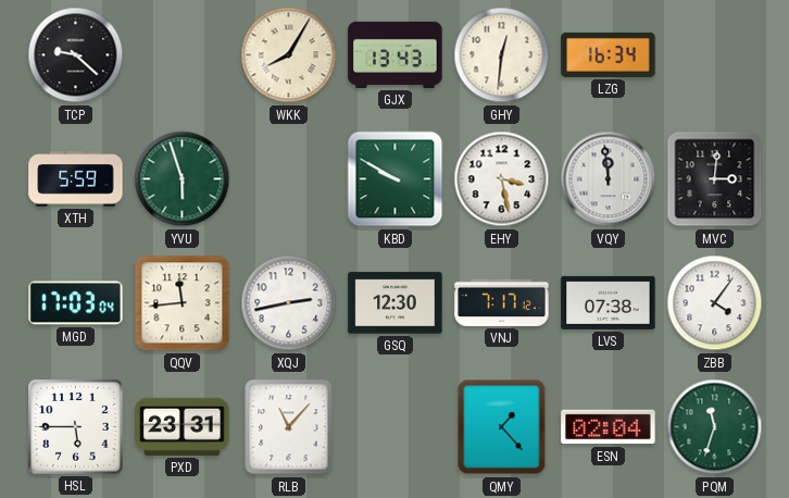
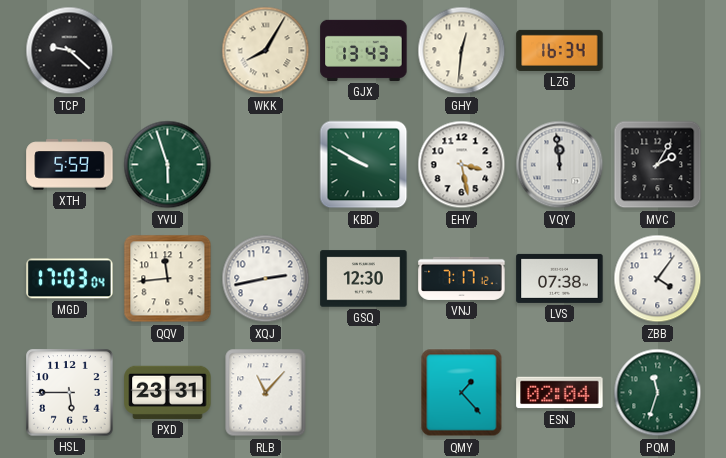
MVC: 3:01 -> 2:05 (658, 165)
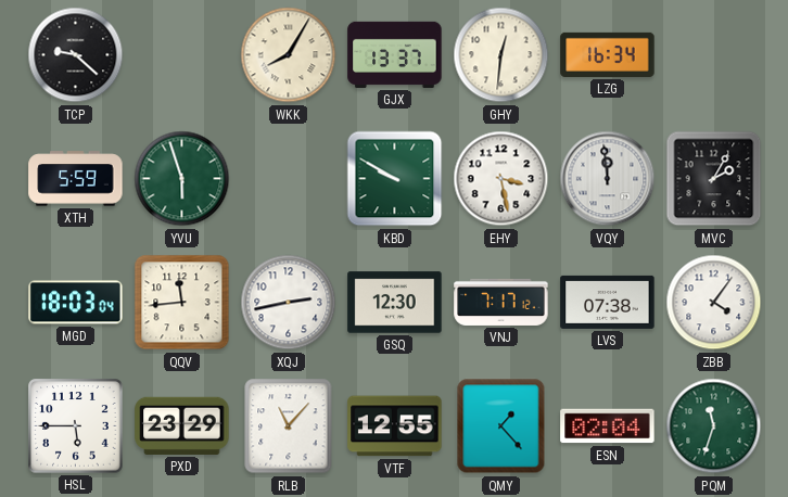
GJX: 13:43 -> 13:37 (395, 54)
MGD: 17:03 -> 18:03 (76, 303)
PXD: 23:31 -> 23:29 (182, 425)
VTF: none -> 12:55 (395, 426)
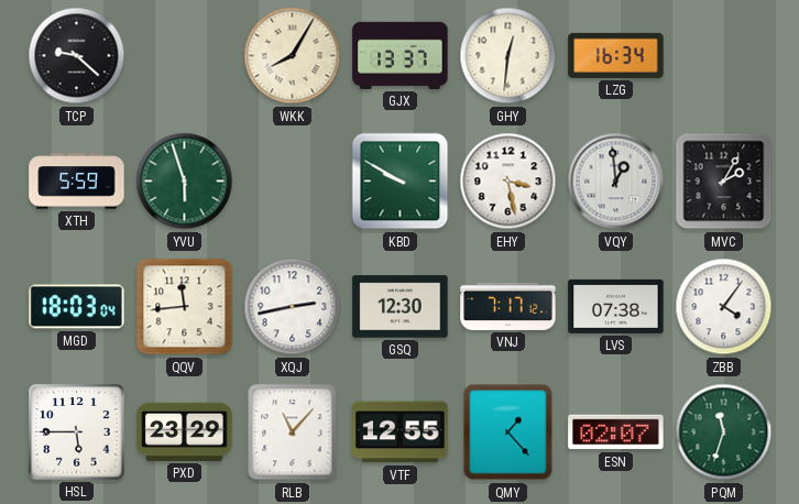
VQY: 11:59 -> 12:59 (616, 182)
ESN: 02:04 -> 02:07 (616, 432)
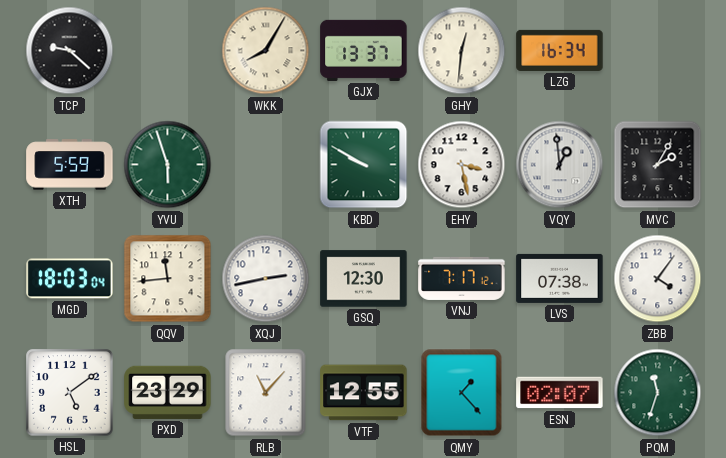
HSL: 5:45 -> 5:09 (70, 393)
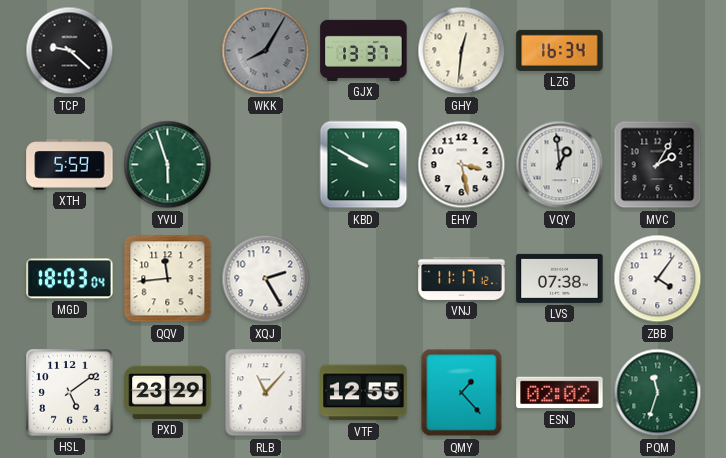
WKK dial: cream -> grey (266, 51)
XQJ: 2:43 -> 2:25 (266, 279)
GSQ: 12:30 -> none (364, 279)
VNJ: 7:17 -> 11:17 (462, 278)
ESN: 02:07 -> 02:02 (560, 393)
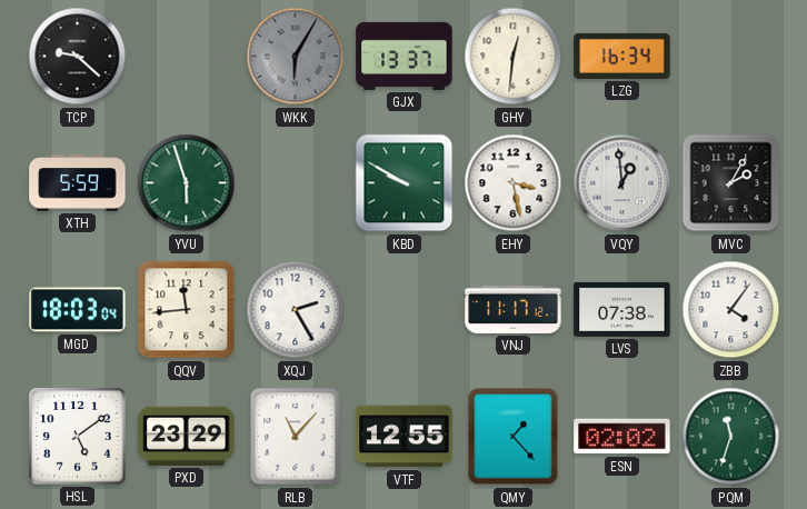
WKK: 8:05 -> 6:05 (296, 57)
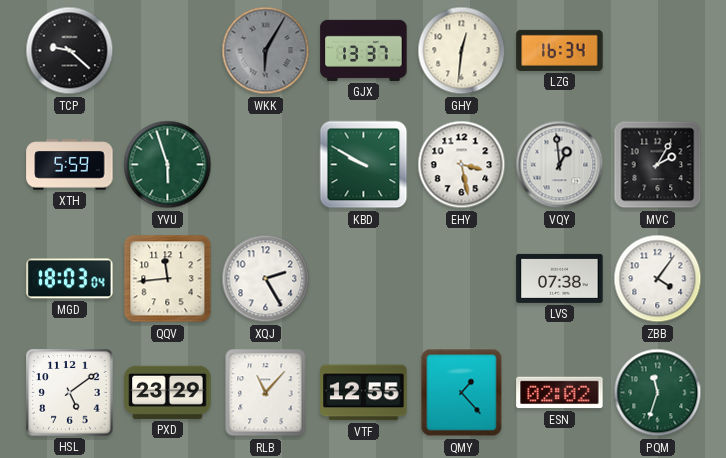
VNJ: 11:17 -> none (514, 309)
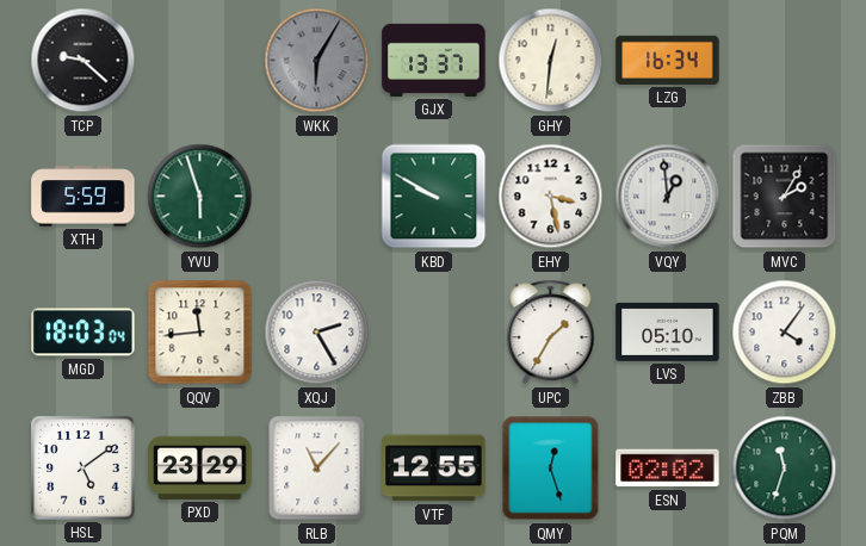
UPC: none -> 1:35 (551, 333)
LVS: 07:38 -> 05:10 (668, 331)
QMY: 1:23 -> 12:27 (551, 469)
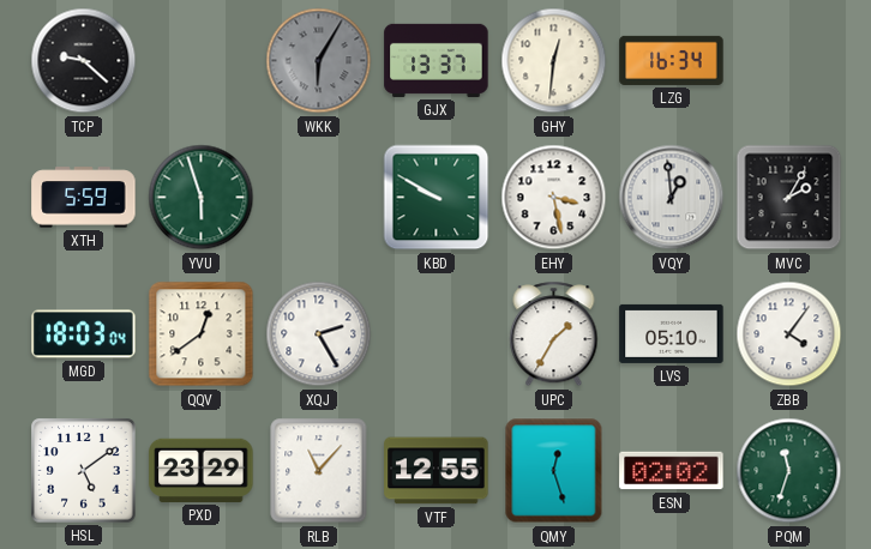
QQV: 11:44 -> 12:39 (202, 334)
